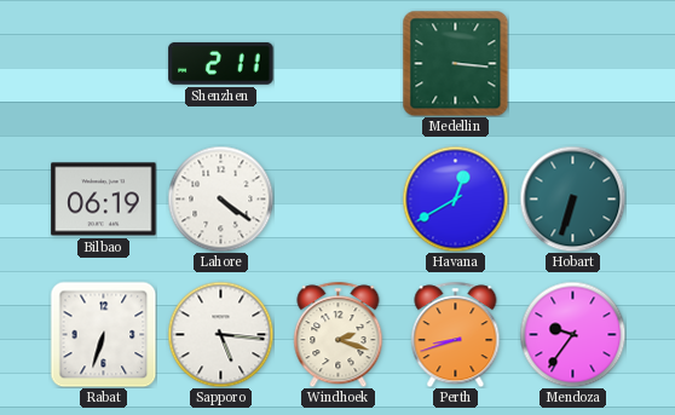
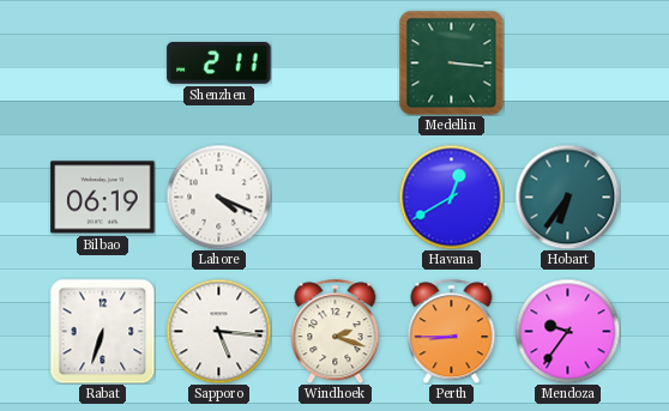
Lahore: 4:21 -> 4:19 (218, 197)
Hobart: 6:33 -> 6:36 (567, 197)
Perth: 8:42 -> 8:45 (452, 331)
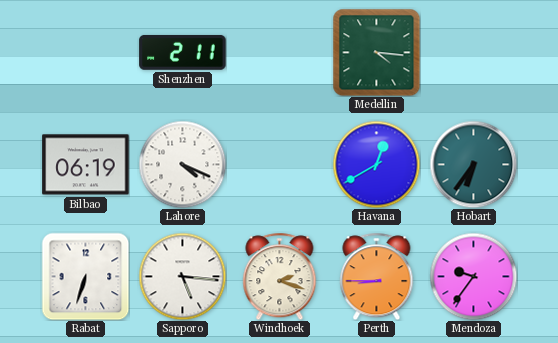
Medellin: 3:16 -> 4:16 (376, 52)
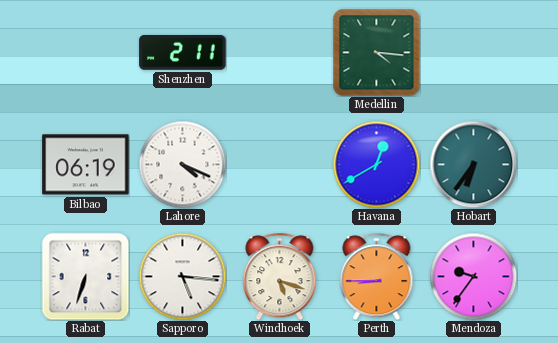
Windhoek: 2:18 -> 5:18 (280, 276)
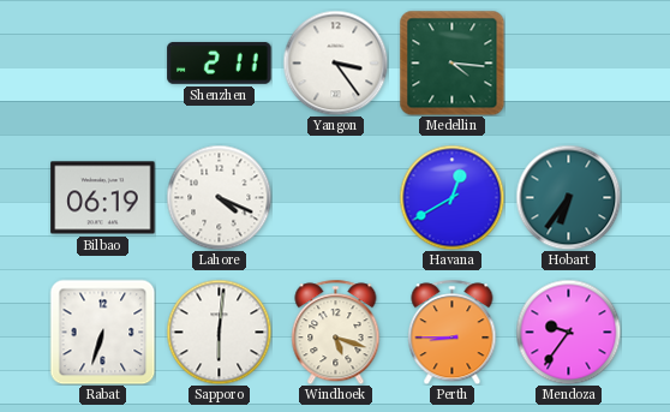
Yangon: none -> 3:24 (335, 62)
Sapporo: 5:16 -> 6:01 (219, 332)
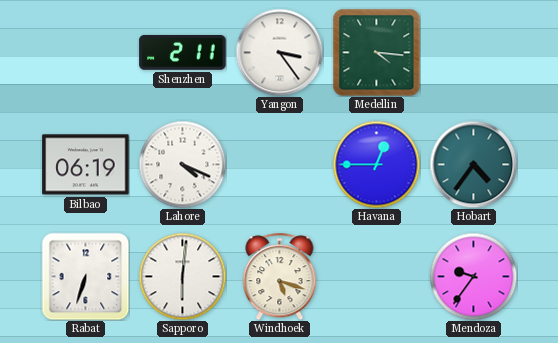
Havana: 12:40 -> 12:45 (376, 164)
Hobart: 6:36 -> 4:36 (473, 164)
Perth: 8:45 -> none (453, 332)
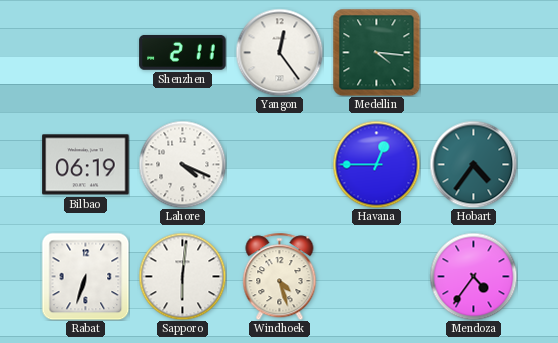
Yangon: 3:24 -> 12:24 (279, 52)
Windhoek: 5:18 -> 4:27 (280, 276)
Mendoza: 9:36 -> 4:36 (473, 276)
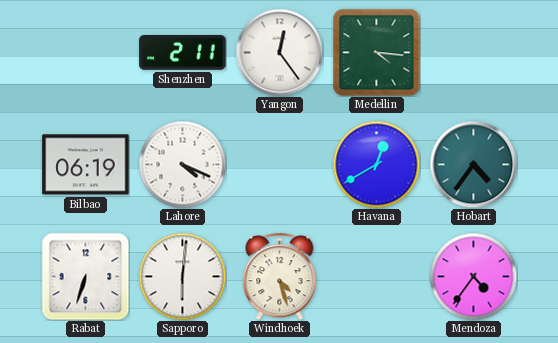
Havana: 12:45 -> 12:40 (376, 164)
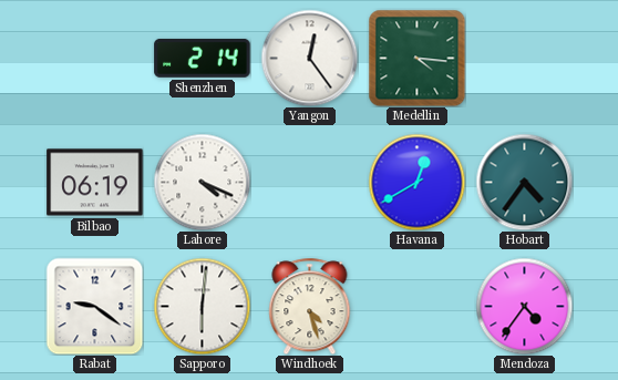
Shenzhen: 2:11 -> 2:14 (203, 58)
Rabat: 6:33 -> 9:21 (94, 306)
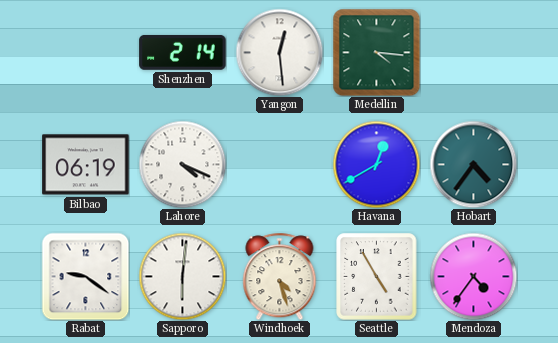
Yangon: 12:24 -> 12:29 (279, 52)
Seattle: none -> 4:55 (377, 277)
